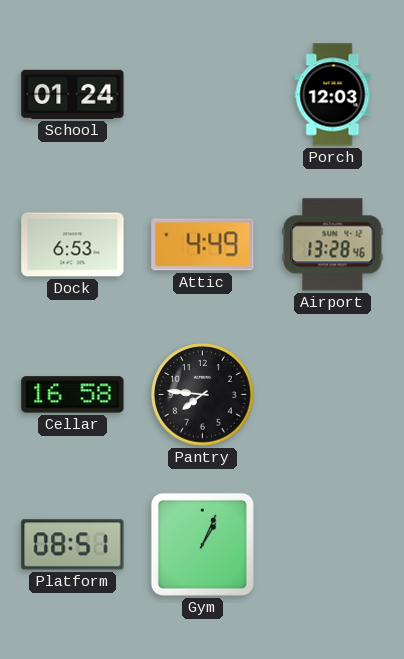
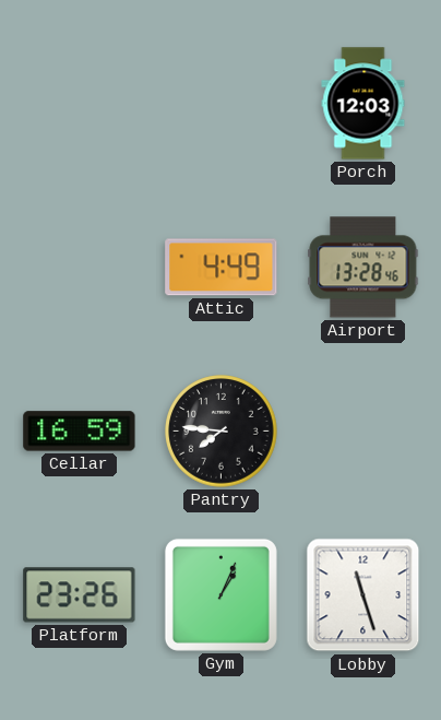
School: 01:24 -> none (73, 94)
Dock: 6:53 -> none (73, 245)
Cellar: 16:58 -> 16:59 (80, 432)
Platform: 08:51 -> 23:26 (80, 595)
Lobby: none -> 11:27 (363, 595)
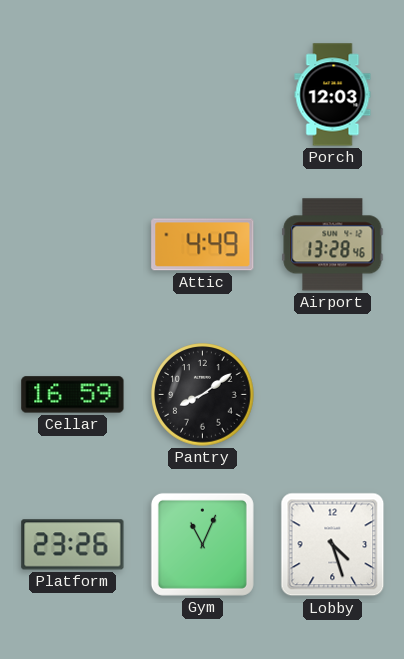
Pantry: 7:46 -> 8:09 (203, 395)
Gym: 1:04 -> 11:04 (202, 544)
Lobby: 11:27 -> 4:27 (333, 545)
